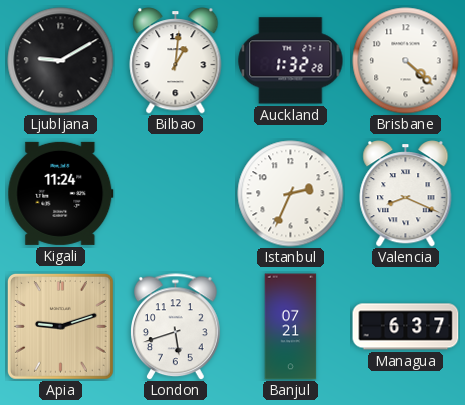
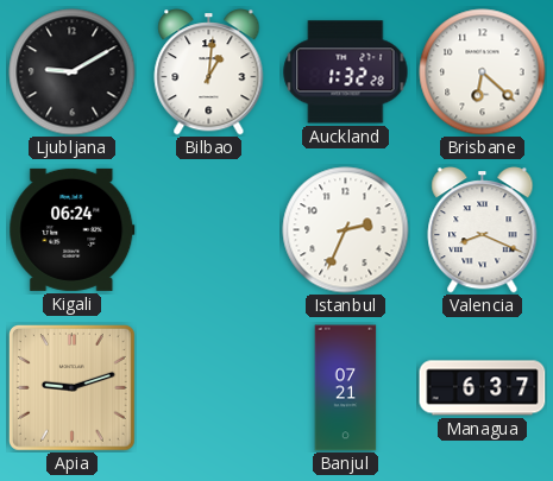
Brisbane: 4:22 -> 6:22 (483, 72)
Kigali: 11:24 -> 06:24 (73, 229)
London: 5:42 -> none (176, 327)
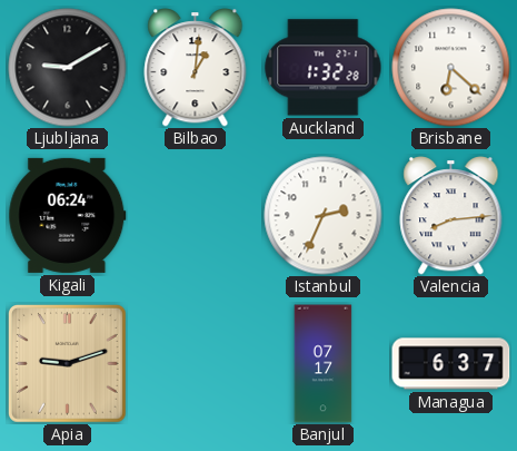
Valencia: 8:19 -> 8:14 (451, 216)
Banjul: 07:21 -> 07:17 (324, 364)
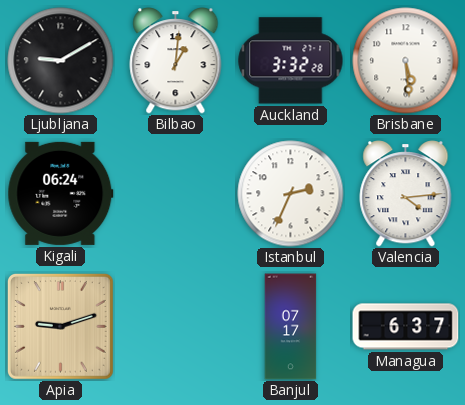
Auckland: 1:32 -> 3:32 (291, 61)
Brisbane: 6:22 -> 5:29 (406, 61)
Valencia: 8:14 -> 4:14 (406, 194)
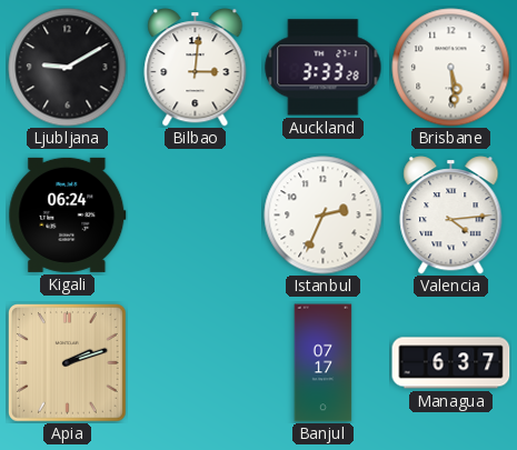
Bilbao: 1:01 -> 3:01 (196, 68)
Auckland: 3:32 -> 3:33 (324, 68)
Apia: 9:12 -> 2:12 (67, 362)
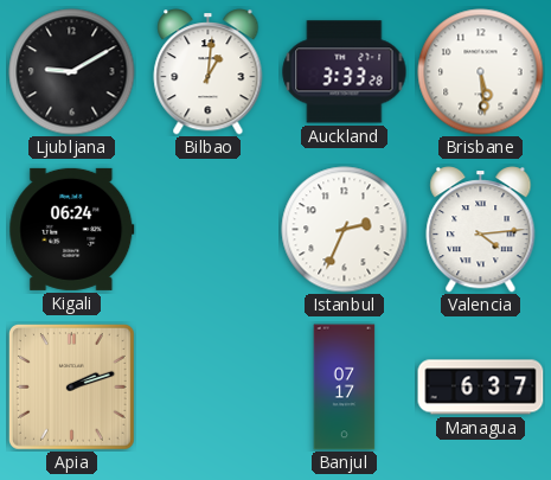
Bilbao: 3:01 -> 1:01 (209, 72)
